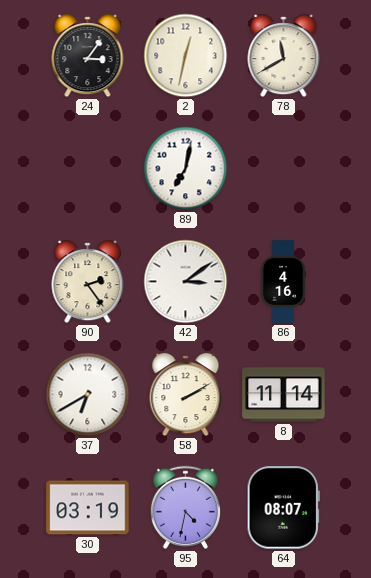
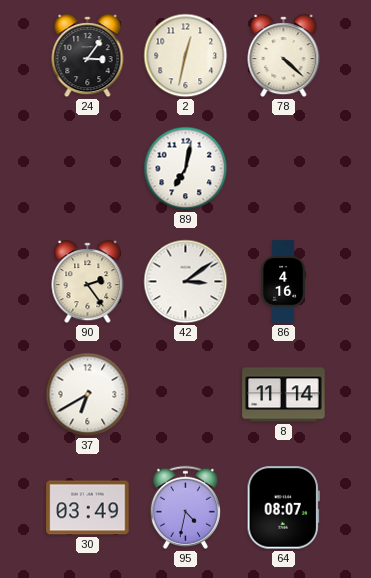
78: 11:40 -> 4:22 (284, 56)
58: 2:10 -> none (186, 395)
30: 03:19 -> 03:49 (88, 508)
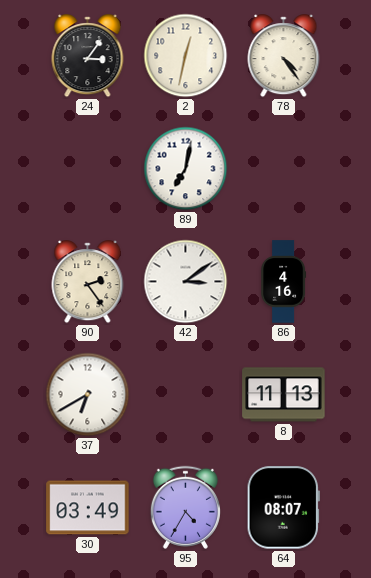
78: 4:22 -> 4:24 (284, 56)
8: 11:14 -> 11:13 (284, 395)
95: 4:32 -> 4:35 (185, 507)
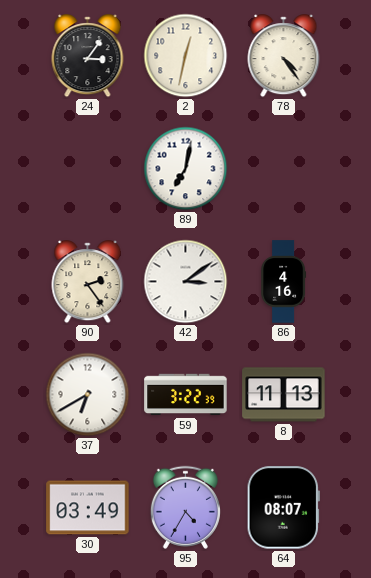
59: none -> 3:22 (186, 395)
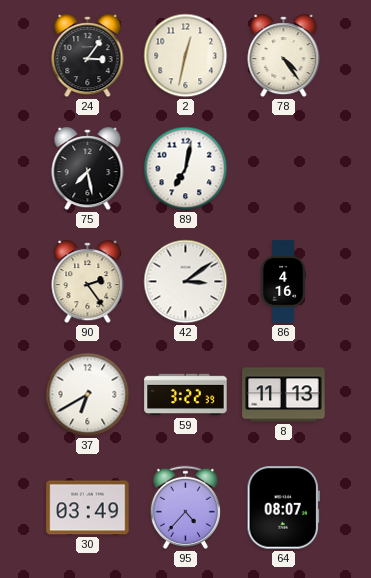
75: none -> 7:28 (88, 169)
95: 4:35 -> 4:37 (185, 507)
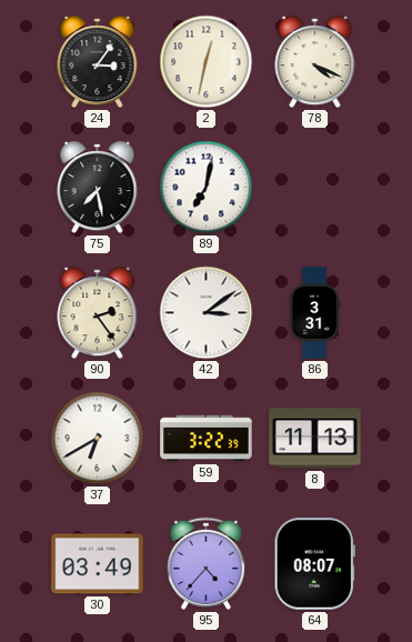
78: 4:24 -> 4:19 (315, 62)
86: 4:16 -> 3:31 (315, 313)
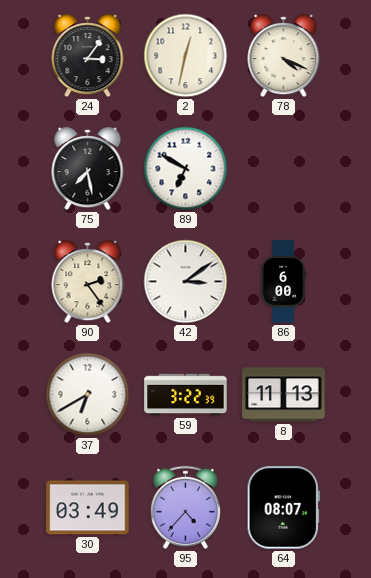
89: 7:02 -> 6:50 (186, 169)
86: 3:31 -> 6:00 (284, 282)
